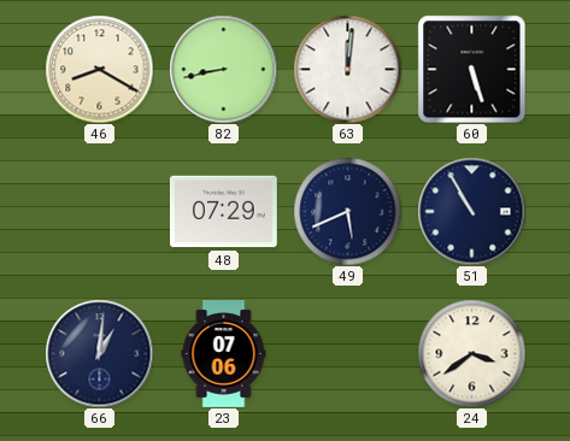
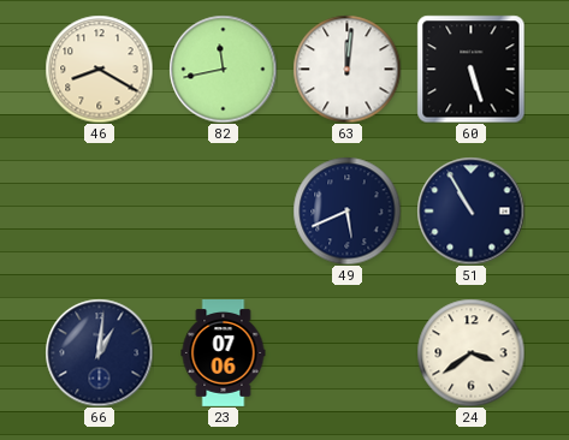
82: 8:43 -> 11:43 (223, 69)
48: 07:29 -> none (223, 212)
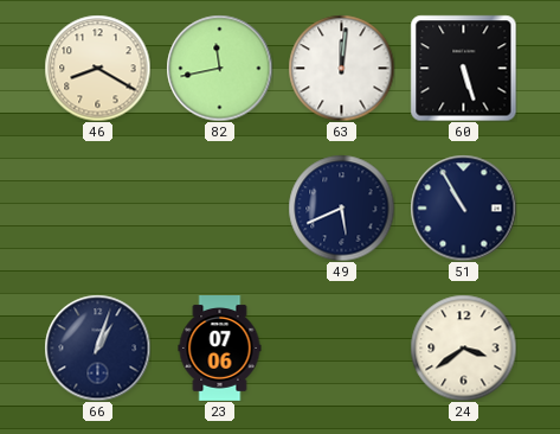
66: 1:01 -> 1:03 (97, 347)
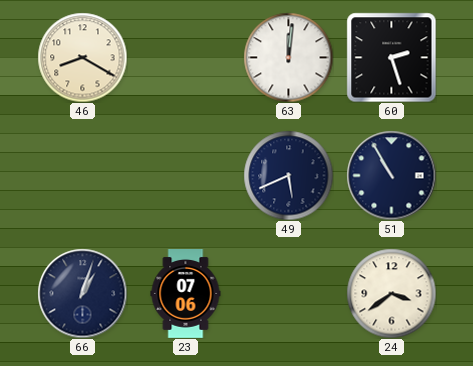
82: 11:43 -> none (219, 68)
60: 5:27 -> 2:27 (391, 57)
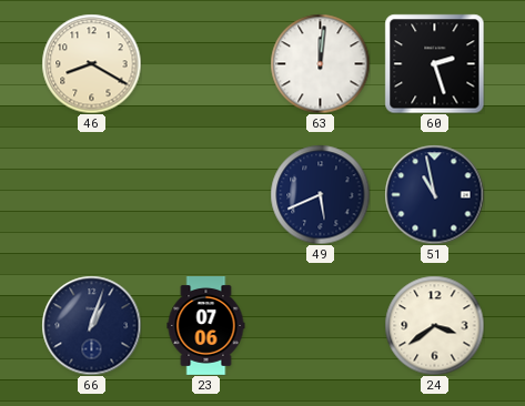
51: 10:55 -> 10:58 (434, 194)
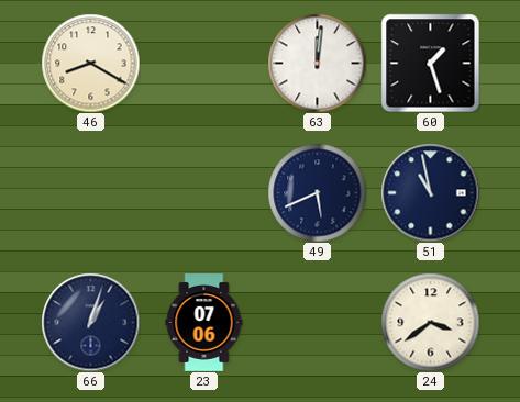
60: 2:27 -> 1:27 (430, 63)
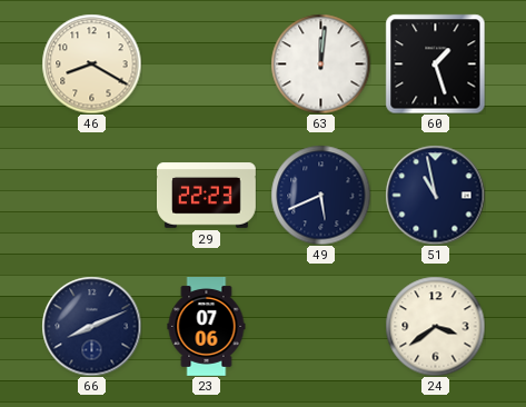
29: none -> 22:23 (207, 196)
66: 1:03 -> 8:11 (91, 326)
